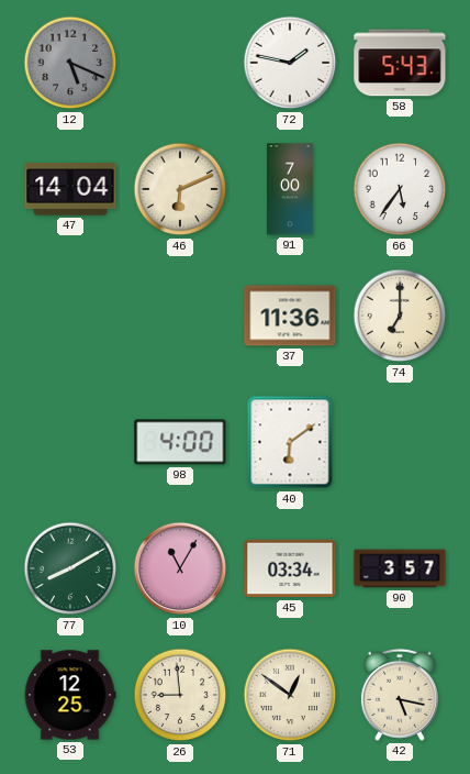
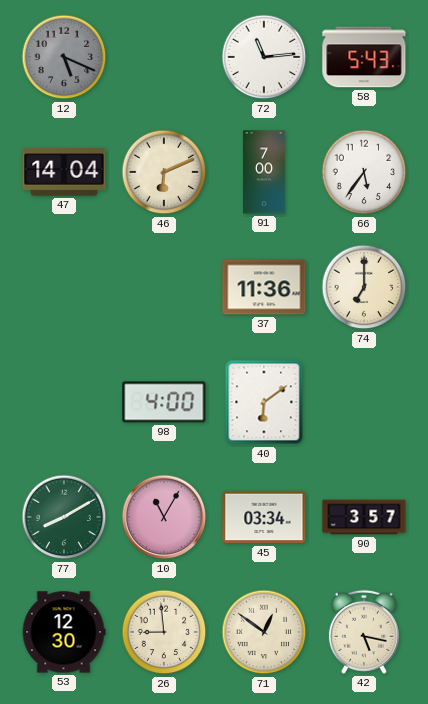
72: 1:47 -> 11:14 (264, 57)
53: 12:25 -> 12:30 (64, 632)
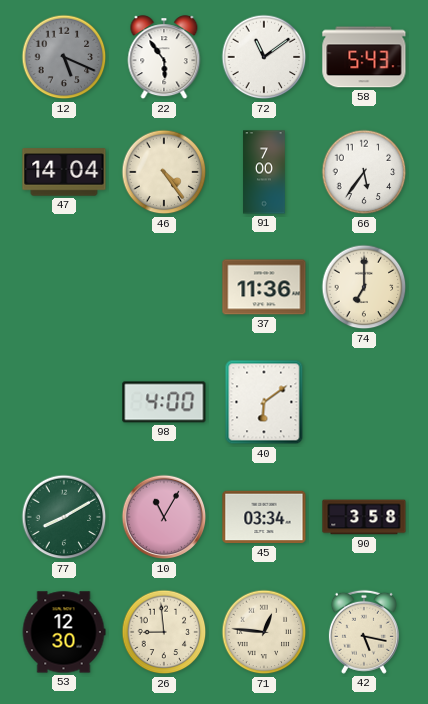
22: none -> 5:54 (164, 58)
72: 11:14 -> 11:09 (264, 57)
46: 6:11 -> 4:24 (164, 172)
90: 3:57 -> 3:58 (364, 517)
71: 12:51 -> 12:46 (264, 632)
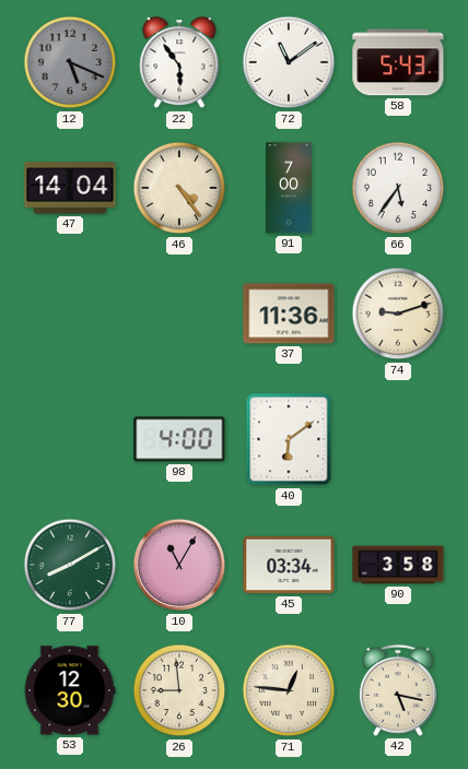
74: 7:00 -> 9:12 (398, 313)
